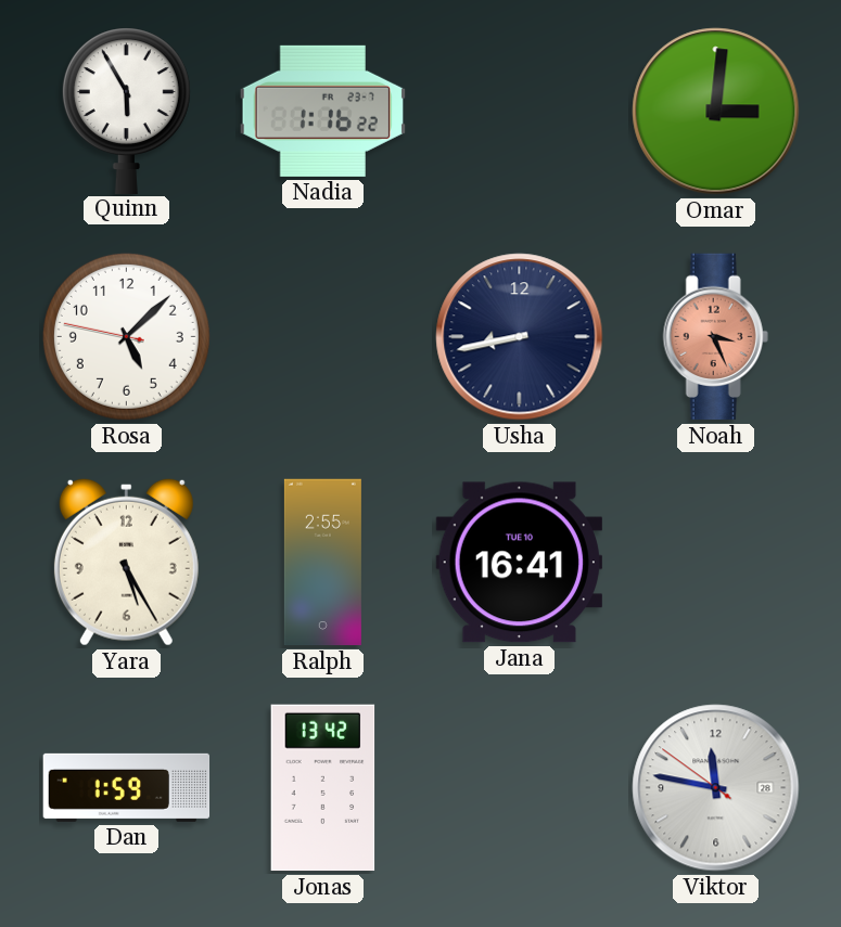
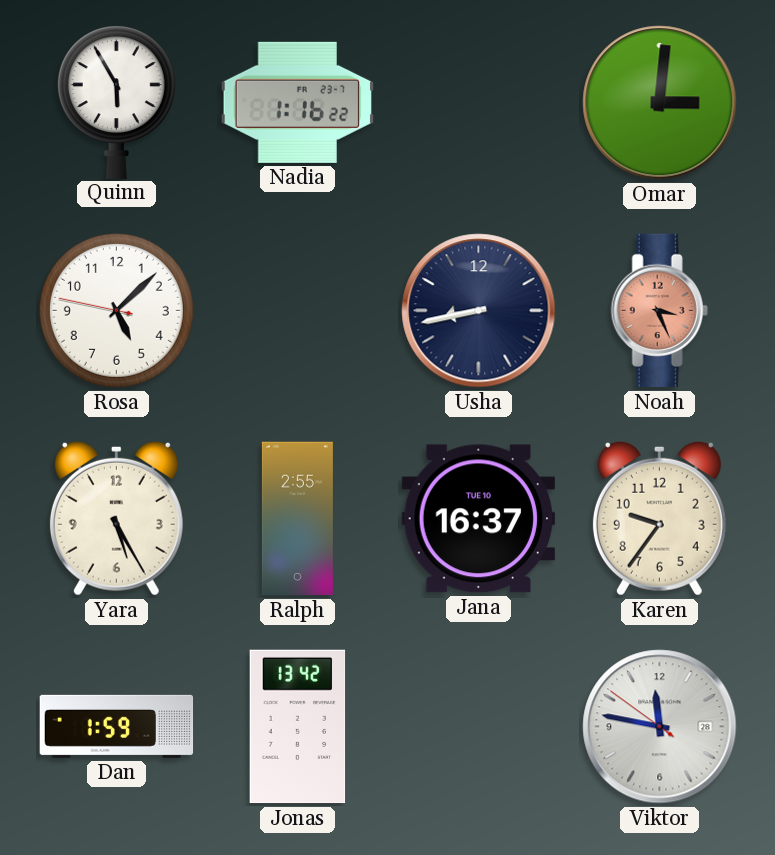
Jana: 16:41 -> 16:37 (478, 519)
Karen: none -> 9:36 (659, 518)
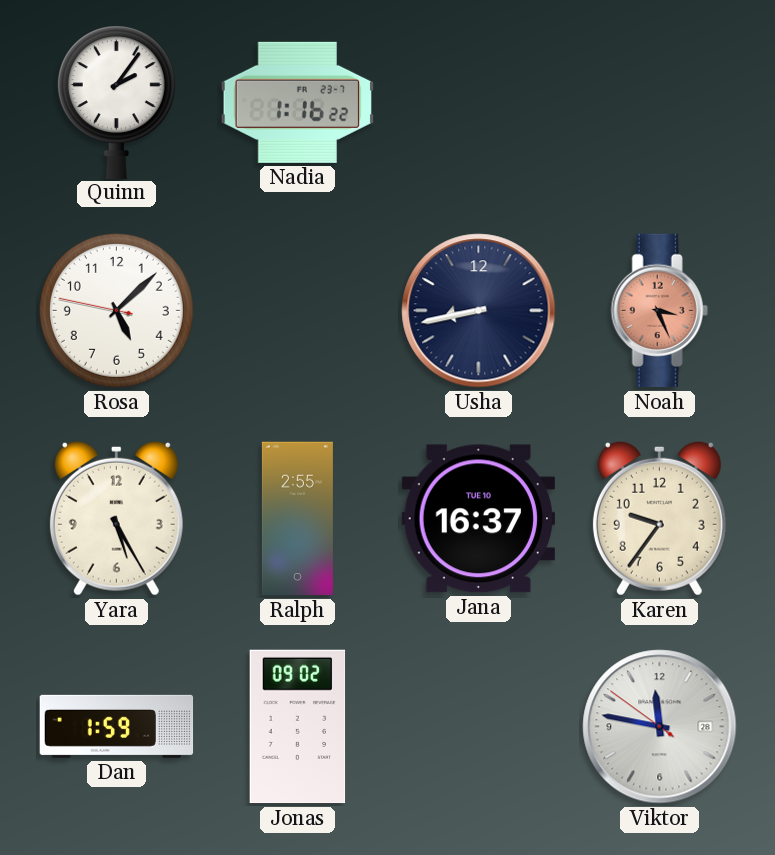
Quinn: 5:55 -> 2:06 (116, 102)
Omar: 3:01 -> none (660, 103)
Jonas: 13:42 -> 09:02 (298, 727)
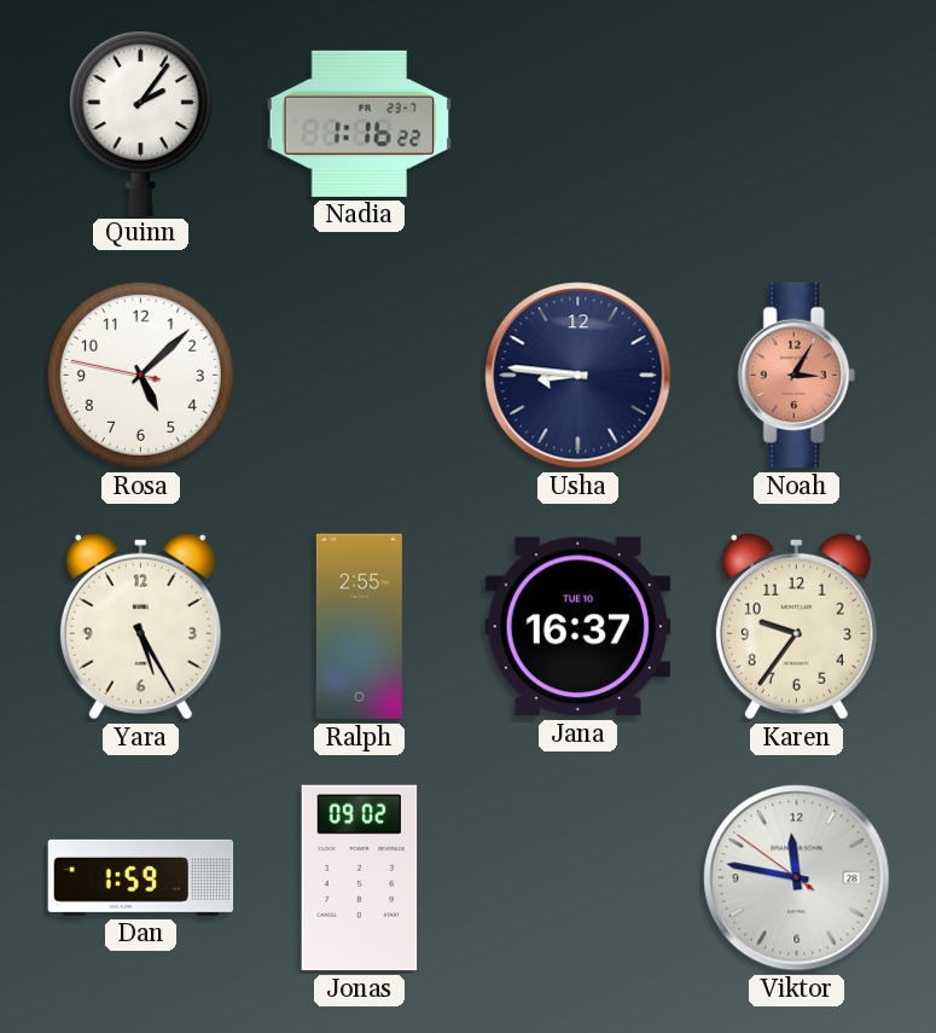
Usha: 8:43 -> 8:46 (579, 376)
Noah: 3:26 -> 3:05 (796, 376)
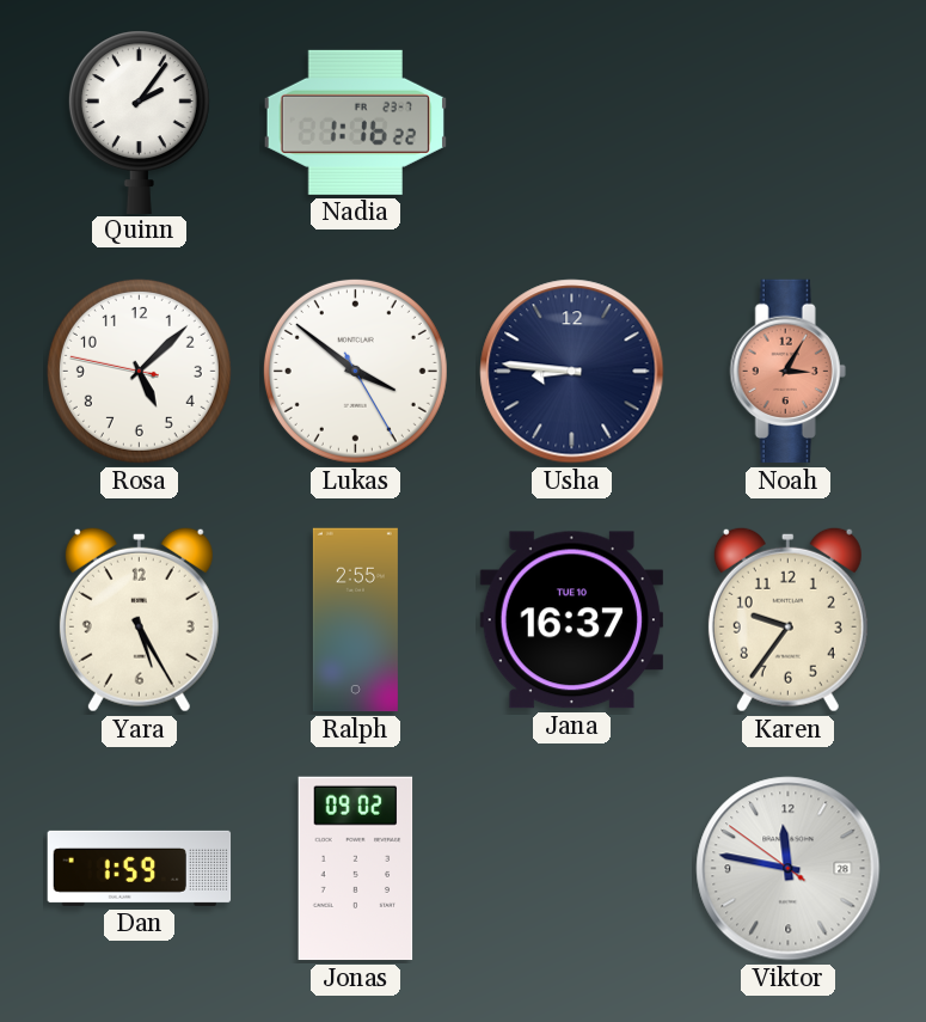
Lukas: none -> 3:51 (355, 371)
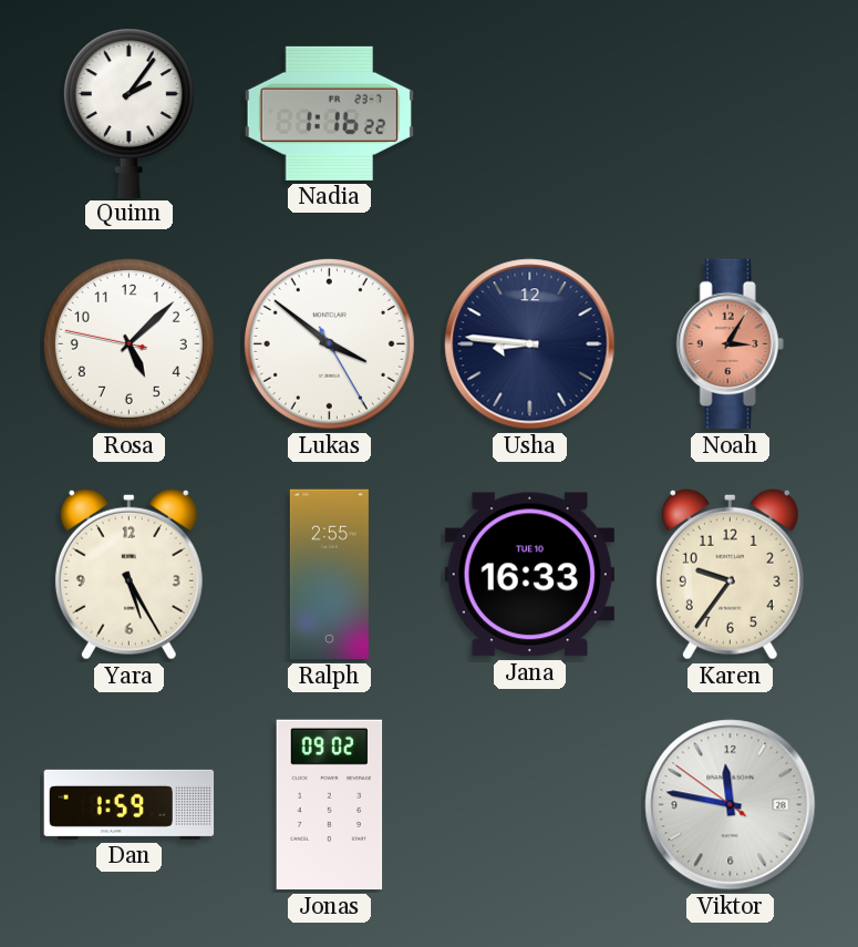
Jana: 16:37 -> 16:33 (529, 575)
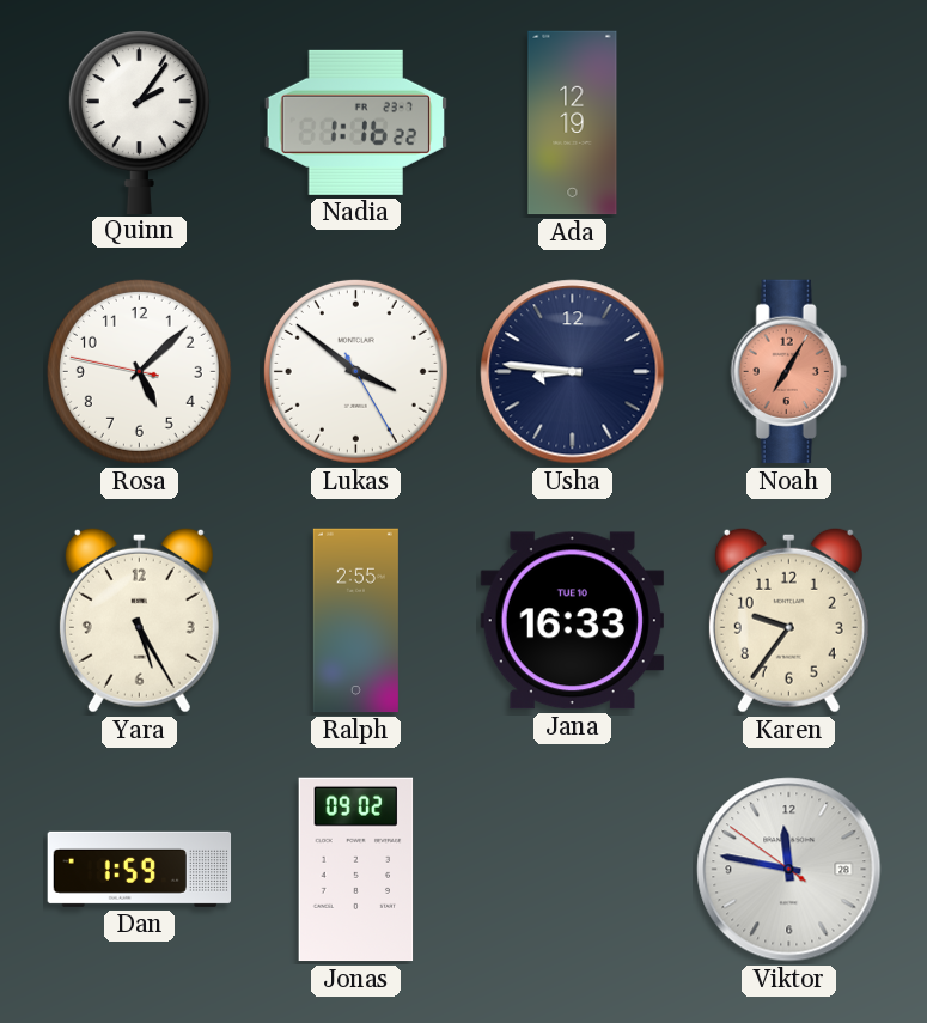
Ada: none -> 12:19 (573, 123)
Noah: 3:05 -> 7:05 (788, 372)
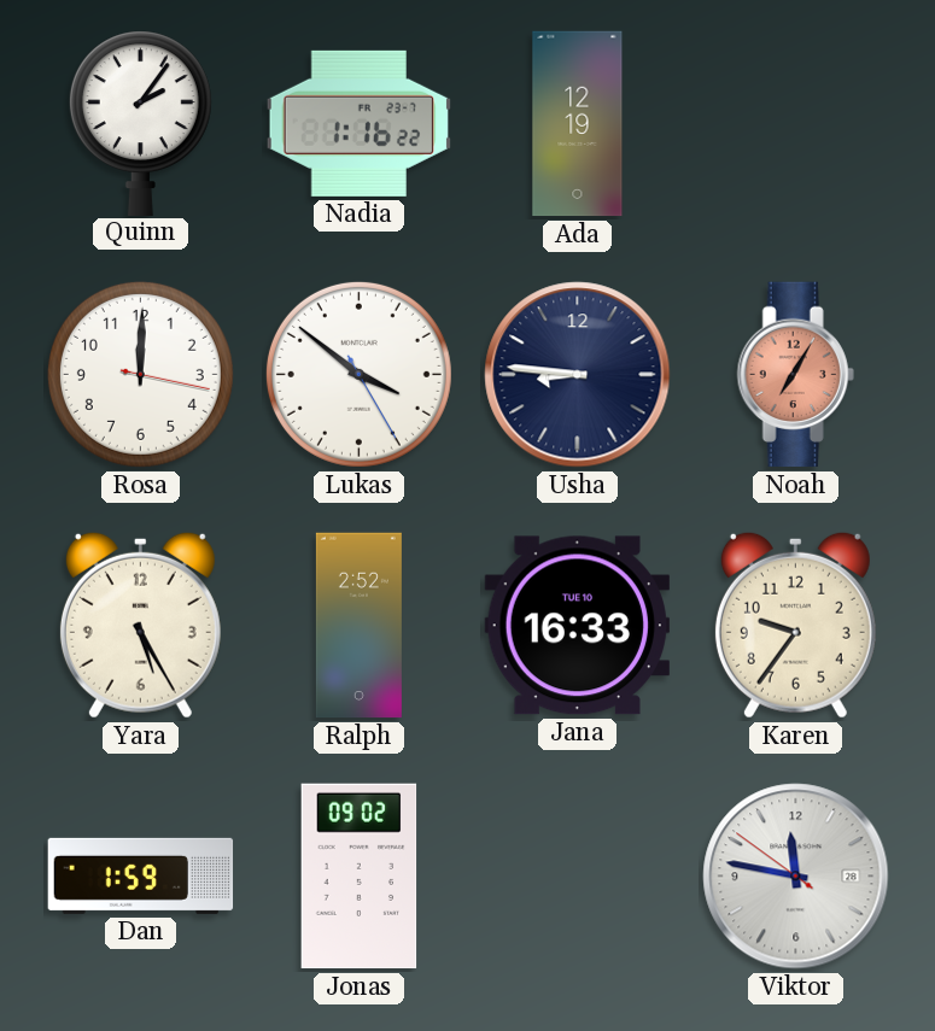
Rosa: 5:07 -> 12:00 (140, 374)
Ralph: 2:55 -> 2:52 (358, 626)
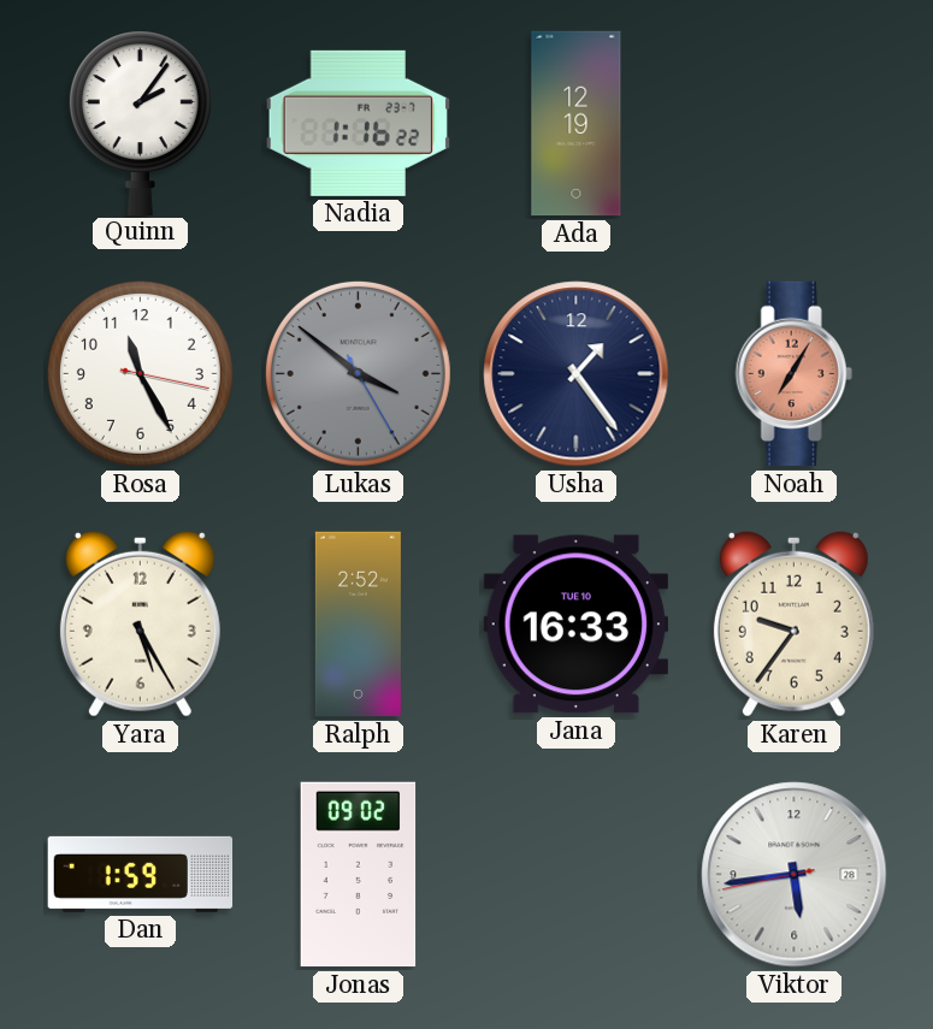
Rosa: 12:00 -> 11:25 (140, 373)
Lukas dial: white -> grey (358, 373)
Usha: 8:46 -> 1:24 (577, 374)
Viktor: 11:46 -> 5:43 (795, 875)
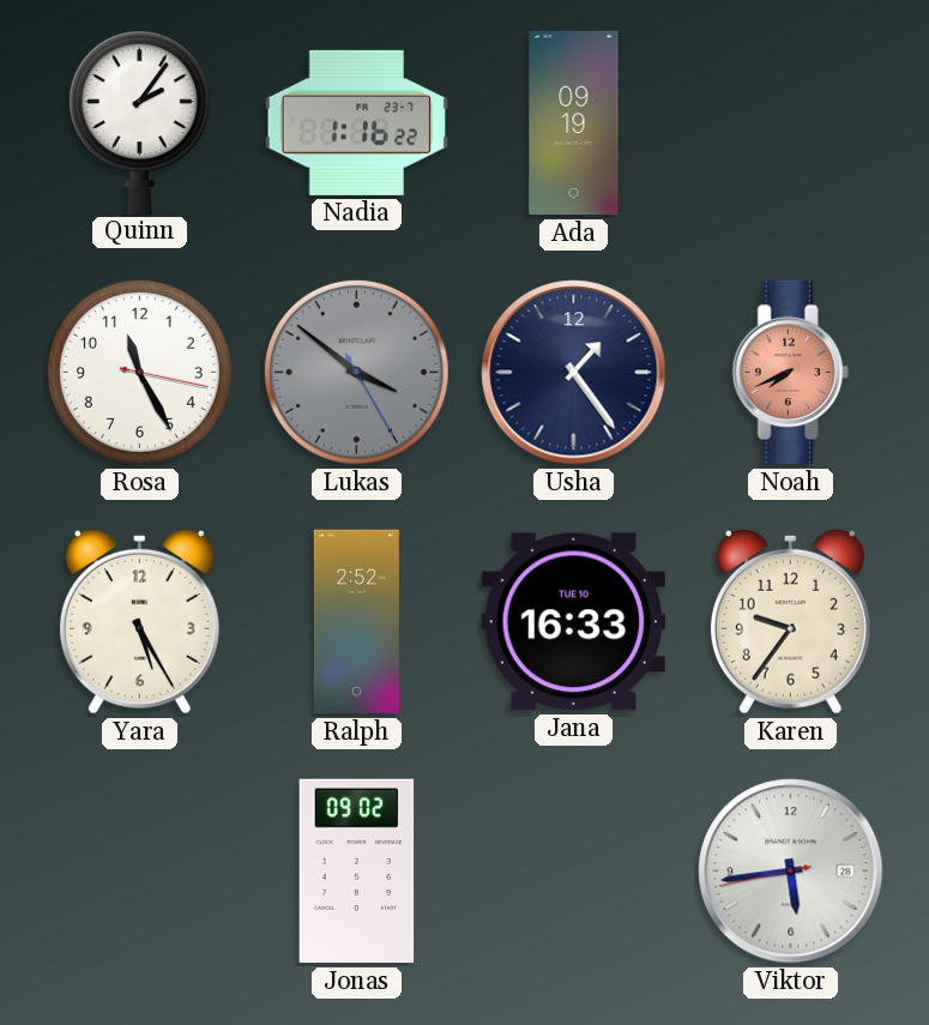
Ada: 12:19 -> 09:19 (574, 123)
Noah: 7:05 -> 7:41 (790, 373)
Dan: 1:59 -> none (141, 874)
